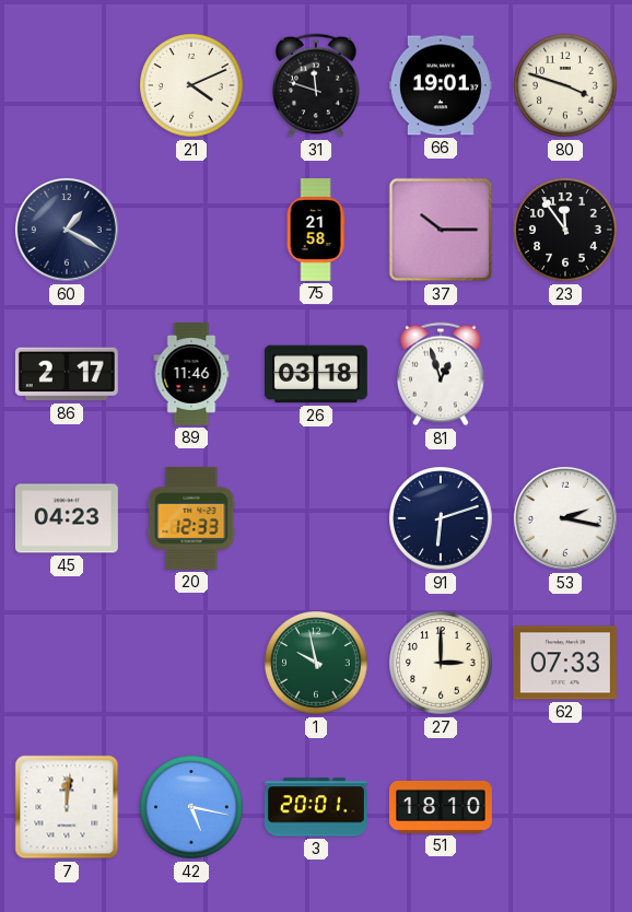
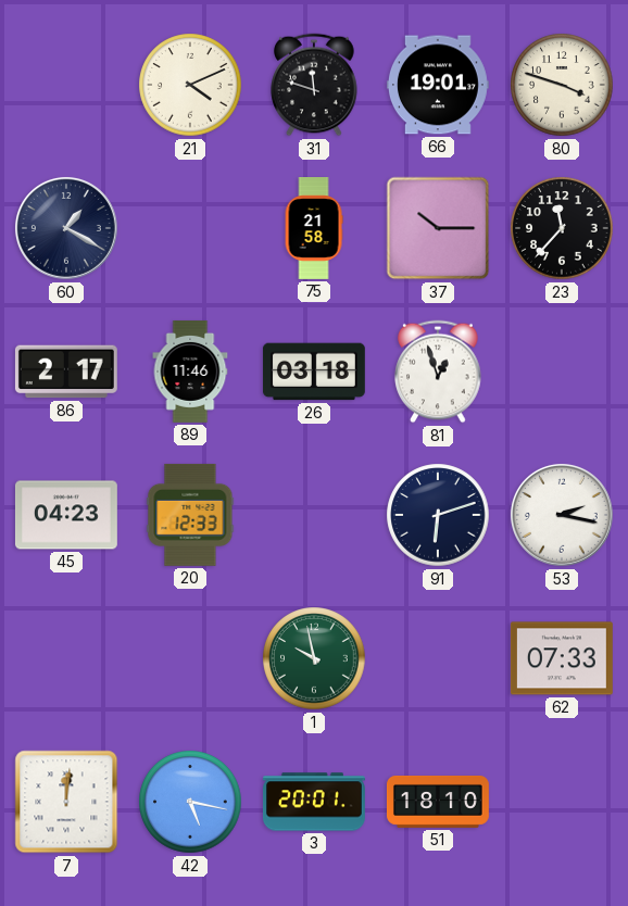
23: 11:54 -> 11:37 (562, 228)
27: 3:00 -> none (441, 663)
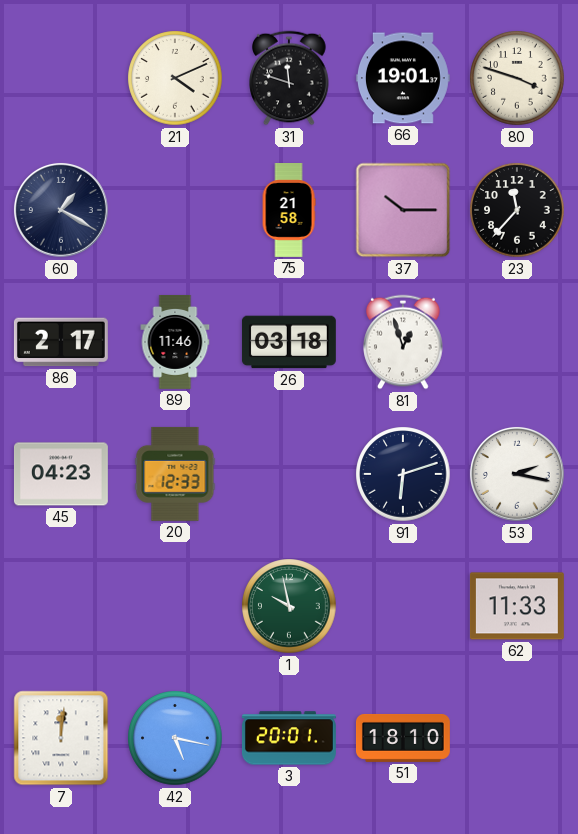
62: 07:33 -> 11:33 (517, 606)
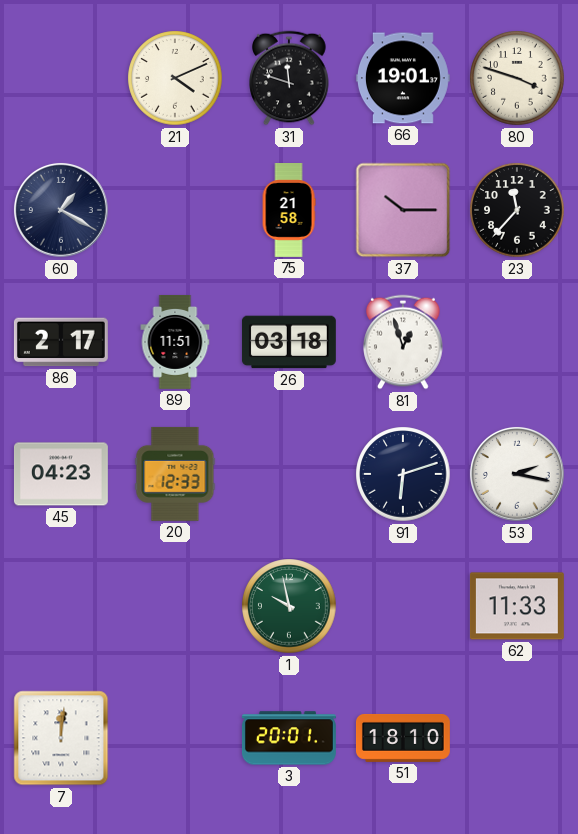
89: 11:46 -> 11:51 (175, 342)
42: 5:17 -> none (175, 738)
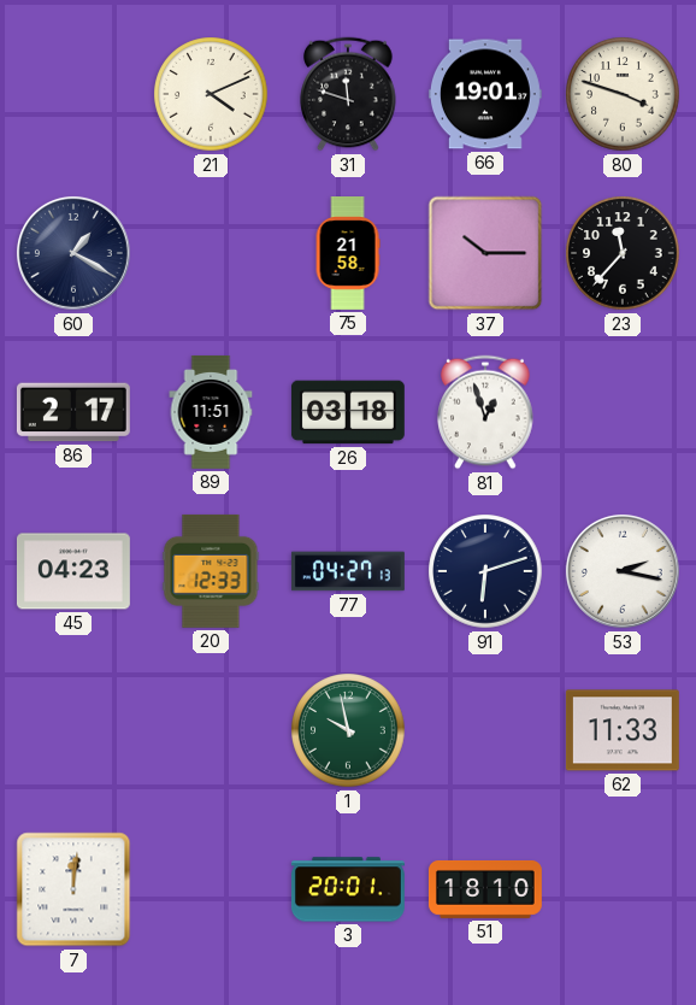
77: none -> 04:27 (348, 571)
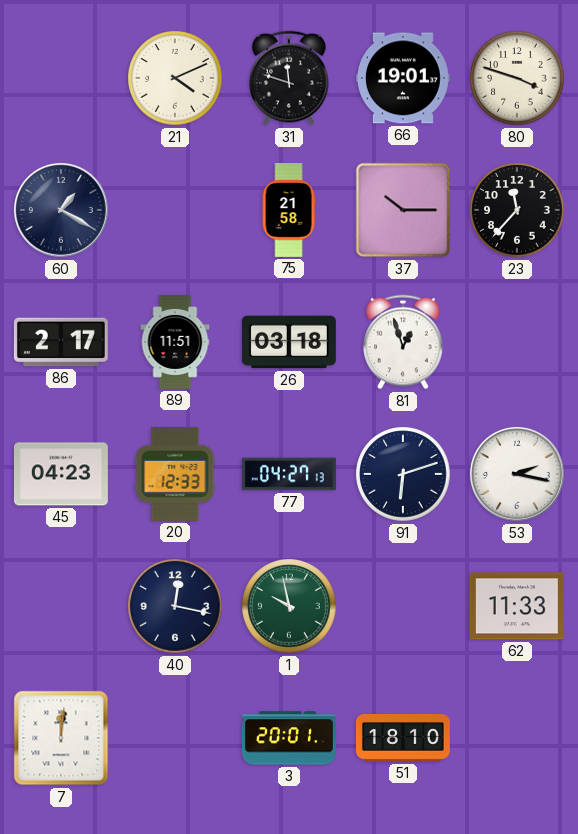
40: none -> 12:17 (175, 606)
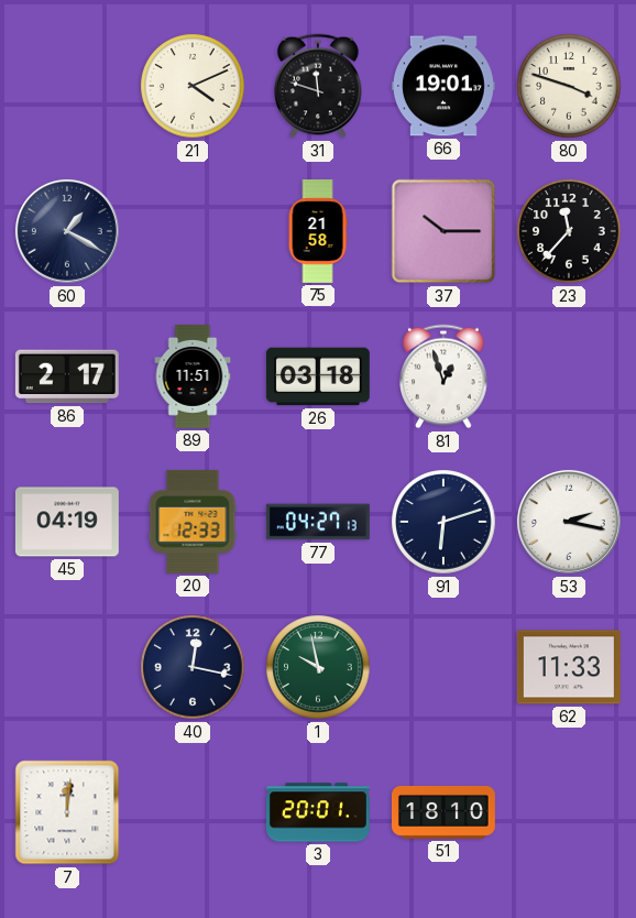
45: 04:23 -> 04:19 (67, 522)
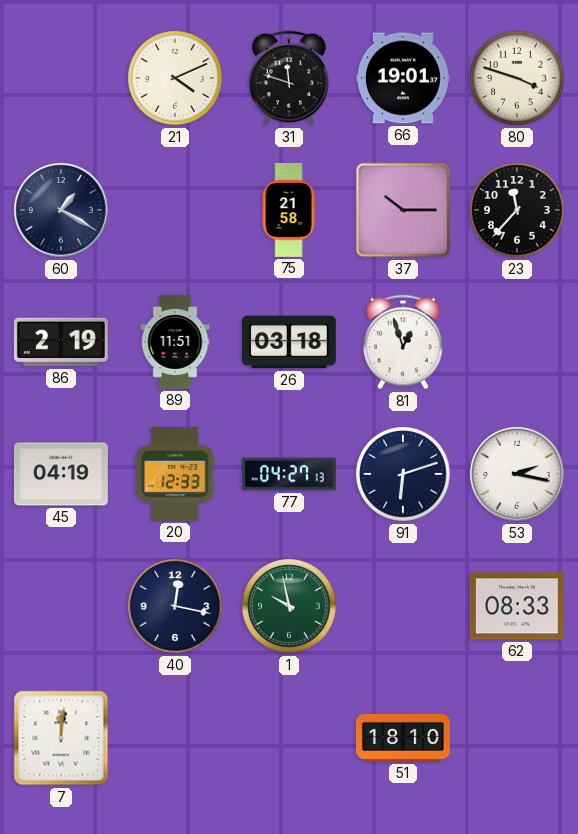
86: 2:17 -> 2:19 (61, 342)
62: 11:33 -> 08:33 (517, 606)
3: 20:01 -> none (318, 812)
